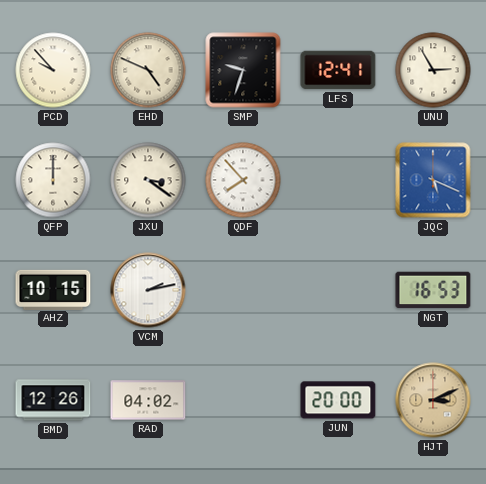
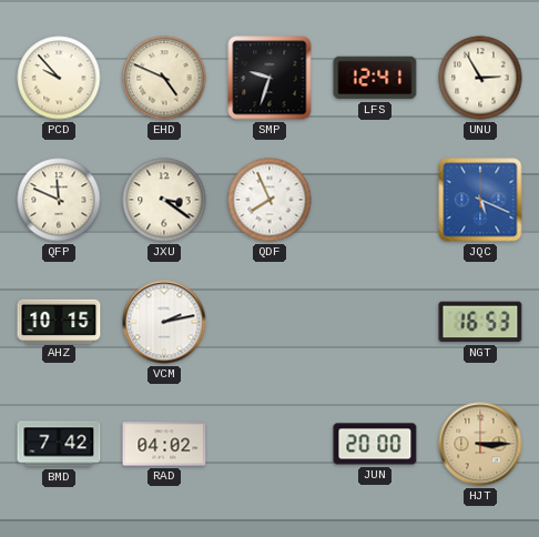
QFP: 12:00 -> 11:49 (59, 200)
QDF: 7:53 -> 7:56 (269, 200)
BMD: 12:26 -> 7:42 (59, 444)
HJT: 3:11 -> 3:15 (480, 444)
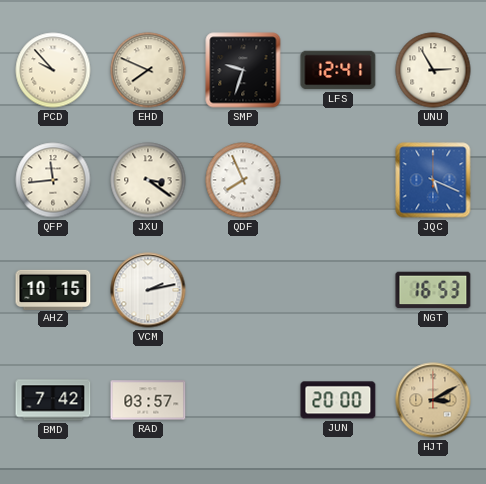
EHD: 4:49 -> 7:49 (148, 70)
QFP: 11:49 -> 11:44 (53, 180)
RAD: 04:02 -> 03:57 (148, 400)
HJT: 3:15 -> 3:10 (433, 400)
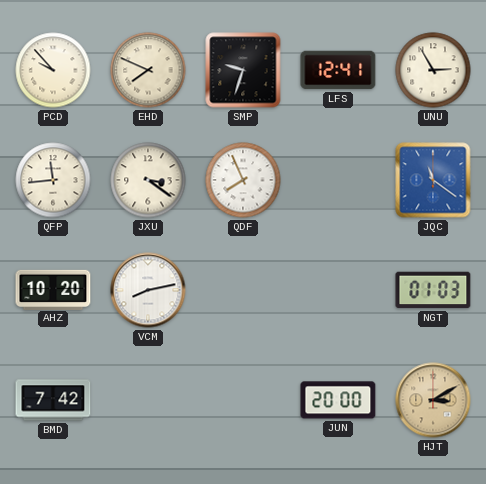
JQC: 5:19 -> 11:21 (433, 180)
AHZ: 10:15 -> 10:20 (53, 289)
VCM: 2:13 -> 8:13 (148, 290)
NGT: 16:53 -> 01:03 (433, 290)
RAD: 03:57 -> none (148, 400)
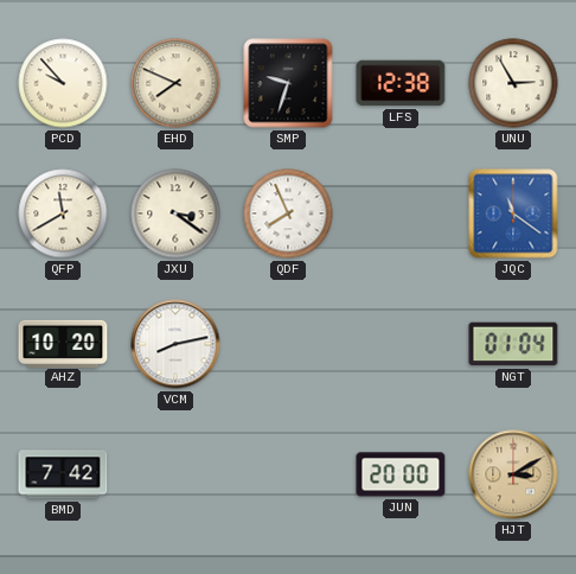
LFS: 12:41 -> 12:38 (401, 83)
QFP: 11:44 -> 11:40 (63, 213)
NGT: 01:03 -> 01:04 (513, 344)
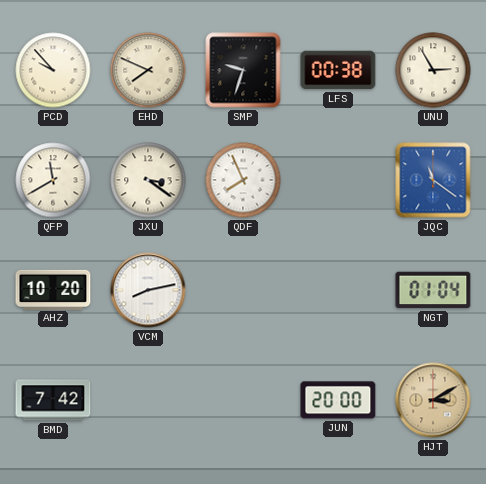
LFS: 12:38 -> 00:38 (338, 70)
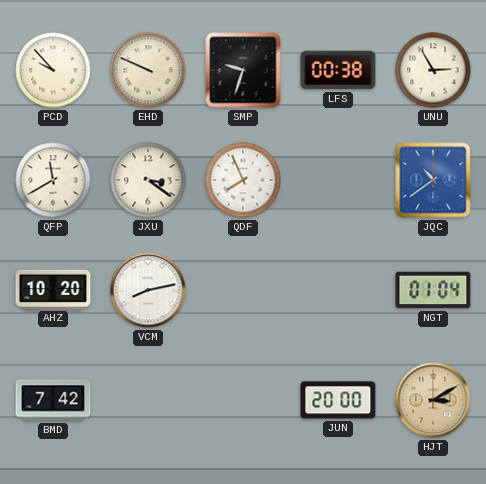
EHD: 7:49 -> 9:49 (148, 70)
JQC: 11:21 -> 10:39 (433, 180)
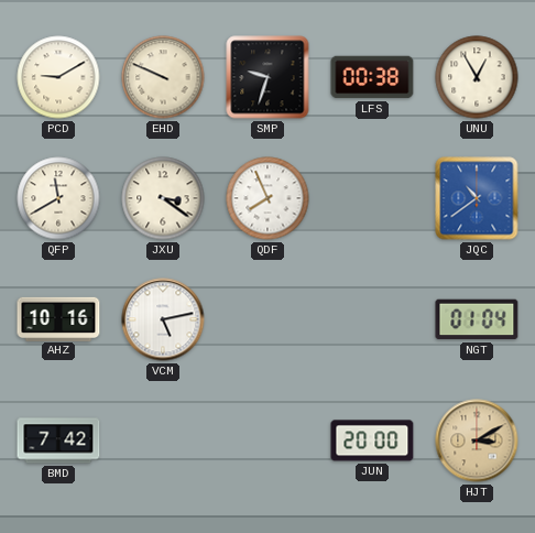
PCD: 9:53 -> 9:10 (58, 77)
UNU: 2:55 -> 12:55 (477, 77)
AHZ: 10:20 -> 10:16 (58, 318)
VCM: 8:13 -> 5:13 (163, 319)
